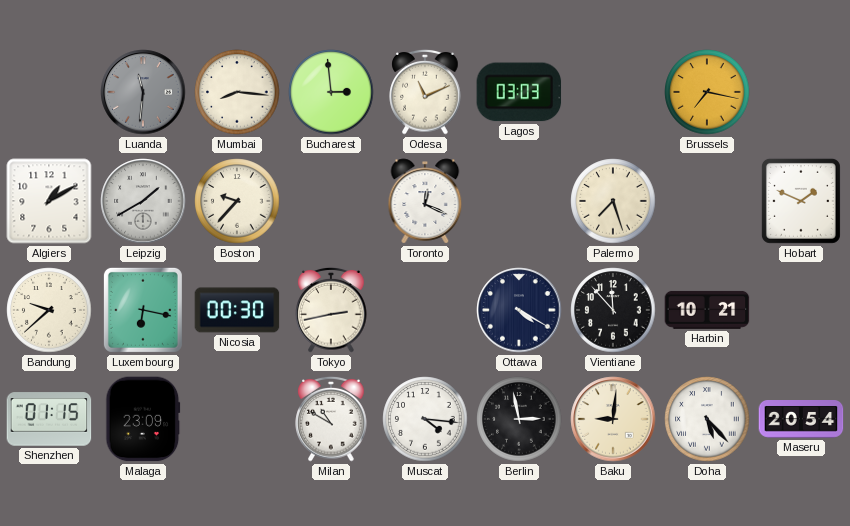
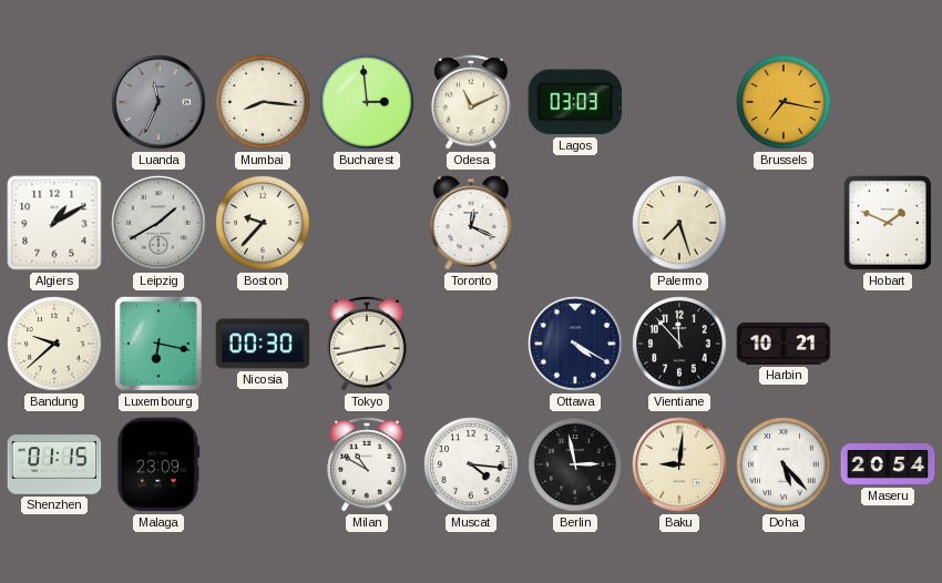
Luanda: 11:31 -> 11:34 (158, 102)
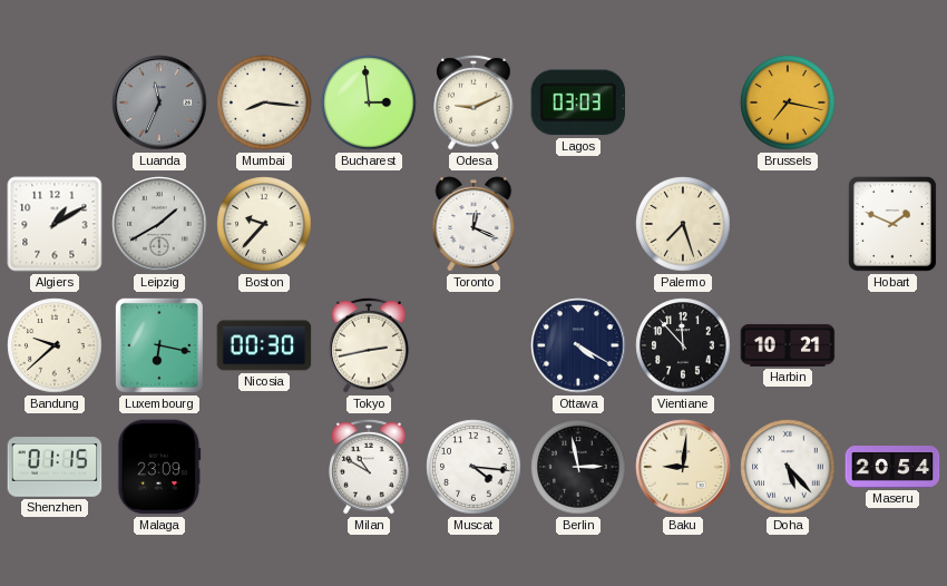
Odesa: 11:11 -> 9:11 (473, 102)
